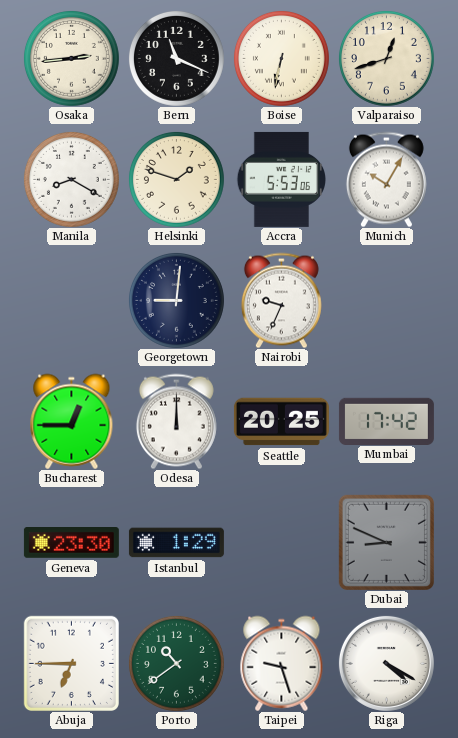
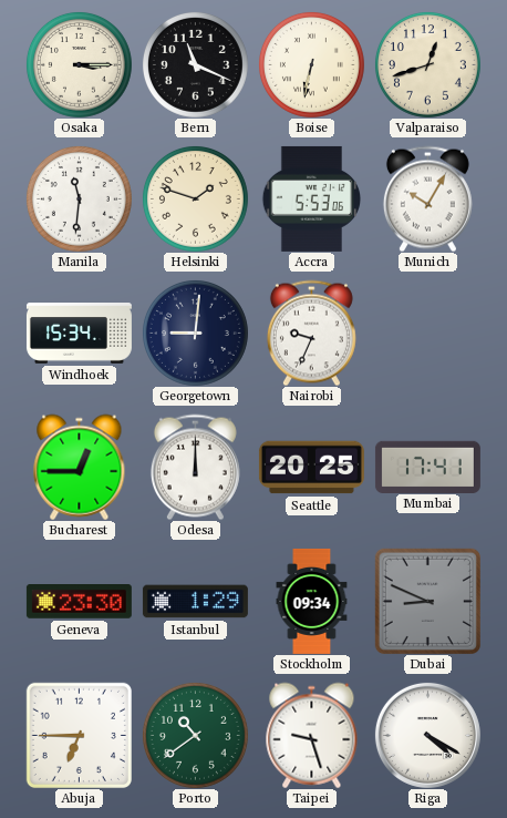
Osaka: 2:44 -> 3:15 (79, 64)
Manila: 8:20 -> 11:31 (79, 198)
Windhoek: none -> 15:34 (79, 334)
Mumbai: 17:42 -> 17:41 (427, 467)
Stockholm: none -> 09:34 (312, 601)
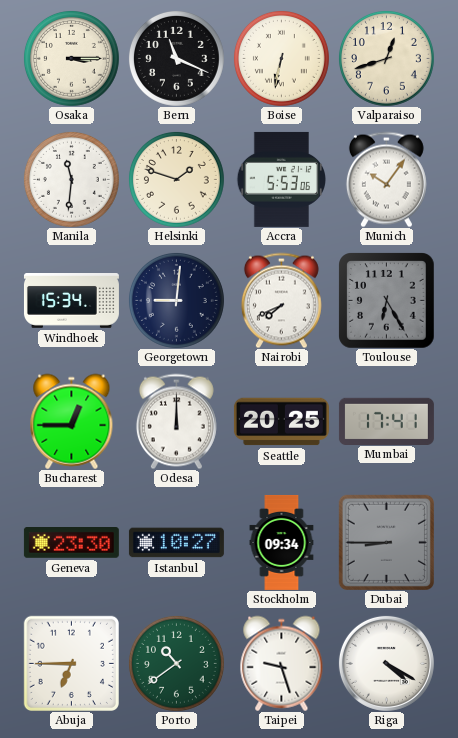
Munich: 10:05 -> 10:06 (386, 179)
Nairobi: 9:34 -> 7:41 (281, 300)
Toulouse: none -> 6:25 (386, 300)
Istanbul: 1:29 -> 10:27 (176, 543)
Dubai: 8:49 -> 8:45 (386, 542)
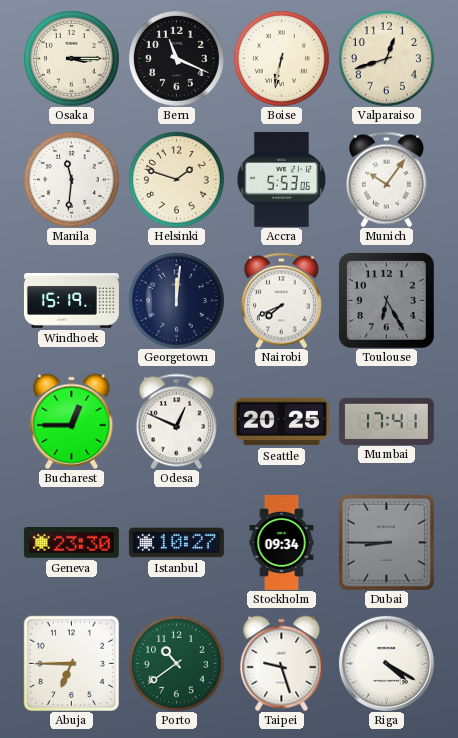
Windhoek: 15:34 -> 15:19 (71, 301)
Georgetown: 9:01 -> 12:01 (176, 300)
Odesa: 12:00 -> 12:49 (176, 421)
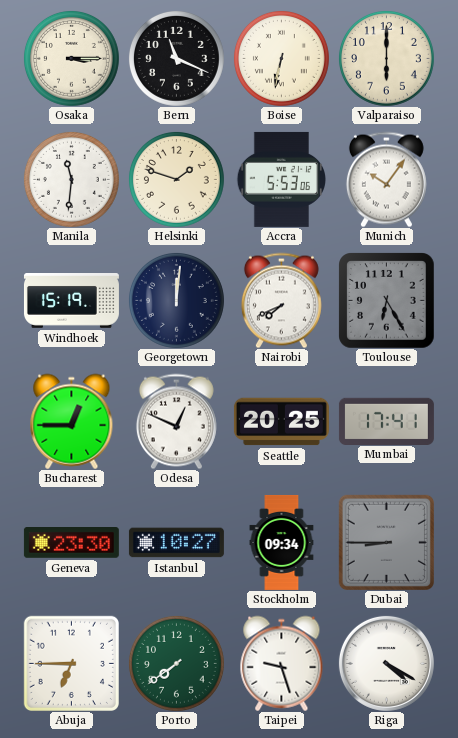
Valparaiso: 12:42 -> 6:00 (386, 58)
Porto: 10:39 -> 7:39 (176, 663)
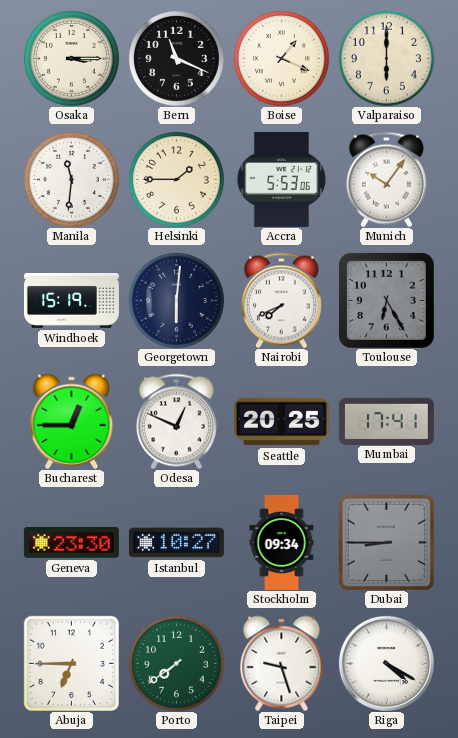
Boise: 6:32 -> 1:19 (281, 58)
Helsinki: 1:48 -> 1:45 (176, 179)
Georgetown: 12:01 -> 6:01 (176, 300)
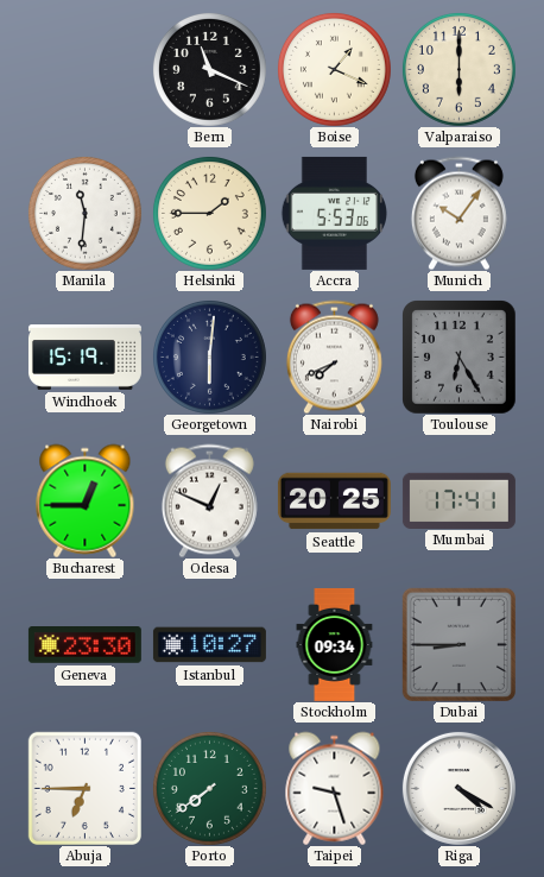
Osaka: 3:15 -> none (71, 58)
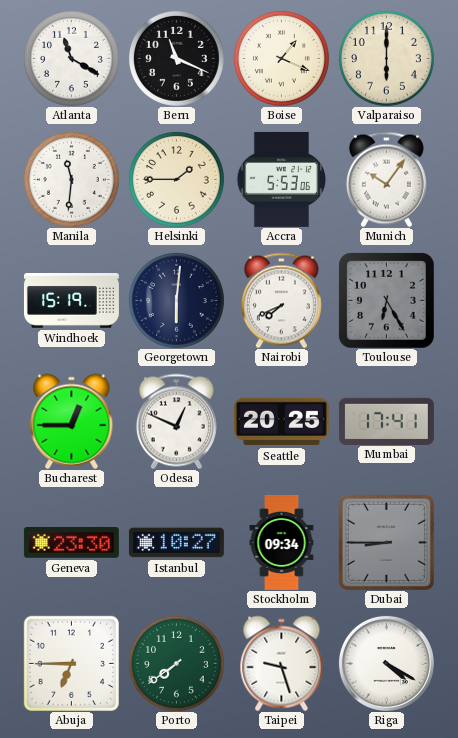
Atlanta: none -> 11:20 (71, 58)
